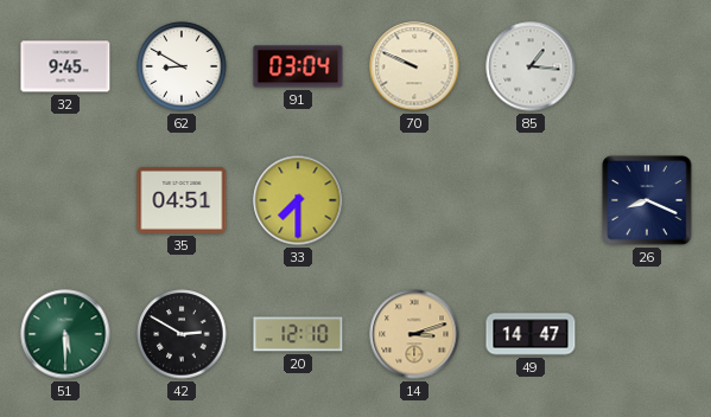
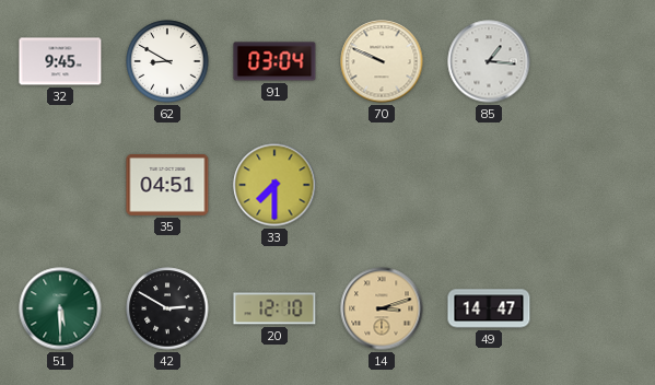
26: 8:19 -> none (647, 200)
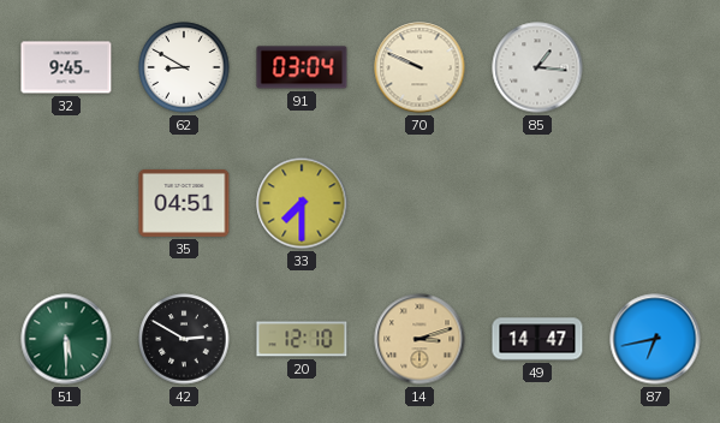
87: none -> 6:43 (655, 339)
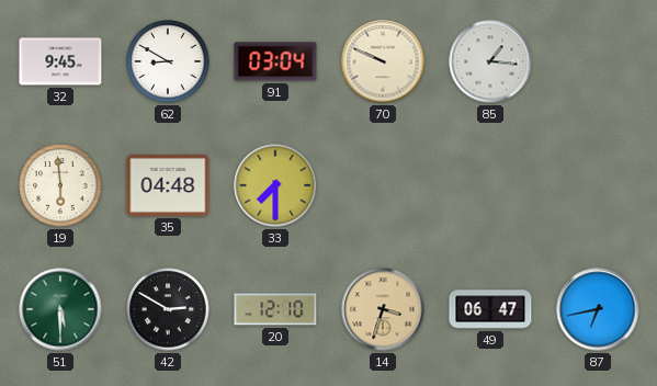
19: none -> 5:59 (60, 185)
35: 04:51 -> 04:48 (168, 185)
14: 3:12 -> 3:33 (383, 309)
49: 14:47 -> 06:47 (490, 309)
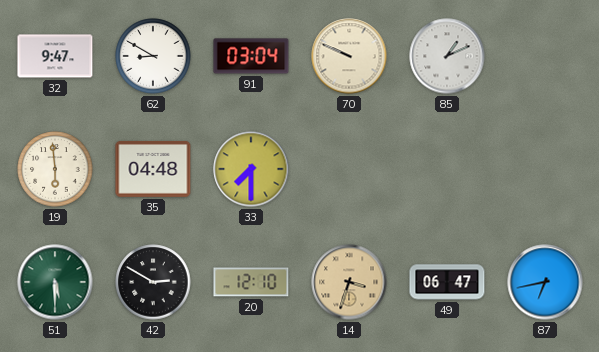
32: 9:45 -> 9:47 (55, 56)
85: 1:16 -> 1:11 (447, 56)
